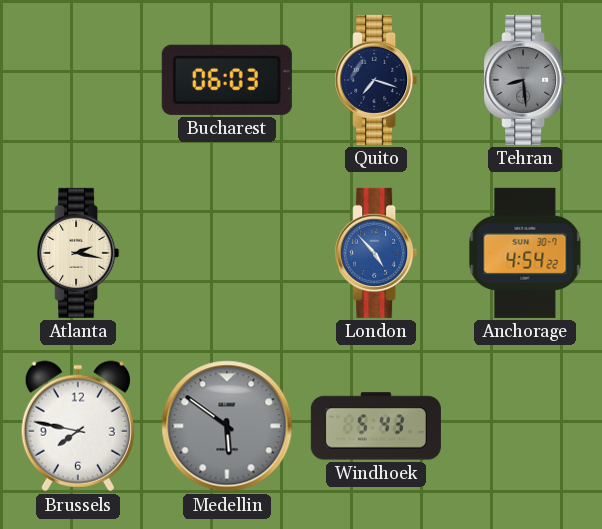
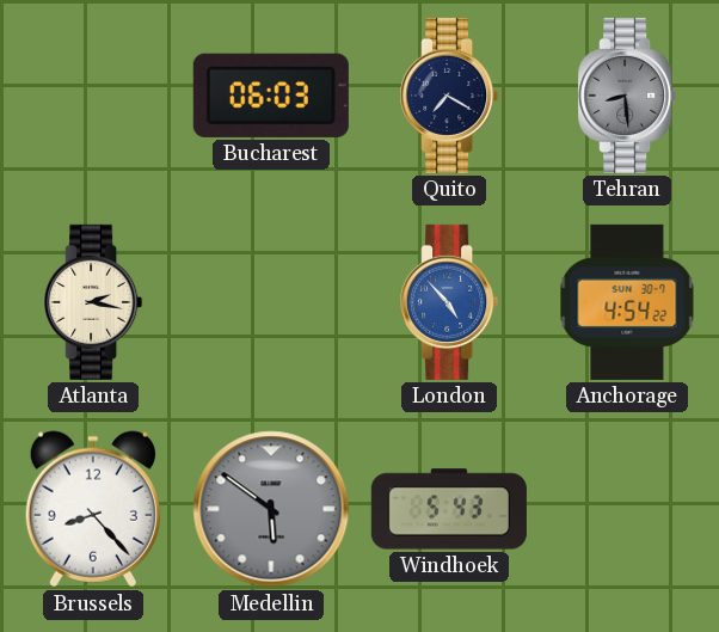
Quito: 7:18 -> 7:20 (449, 96)
Brussels: 7:47 -> 8:23 (93, 509)
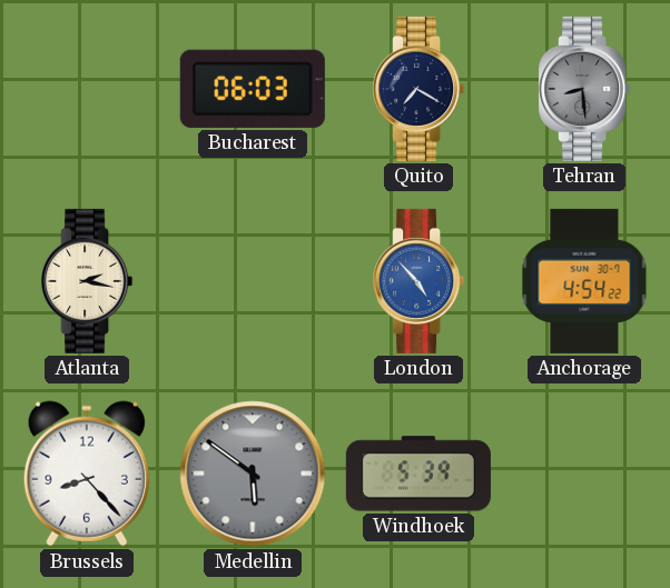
Windhoek: 5:43 -> 5:39 (418, 474)
